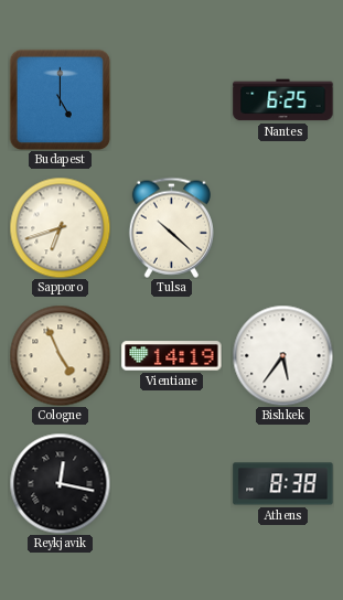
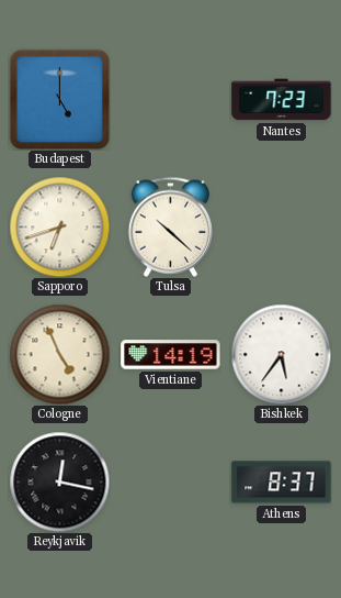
Nantes: 6:25 -> 7:23 (282, 100)
Athens: 8:38 -> 8:37 (282, 483)
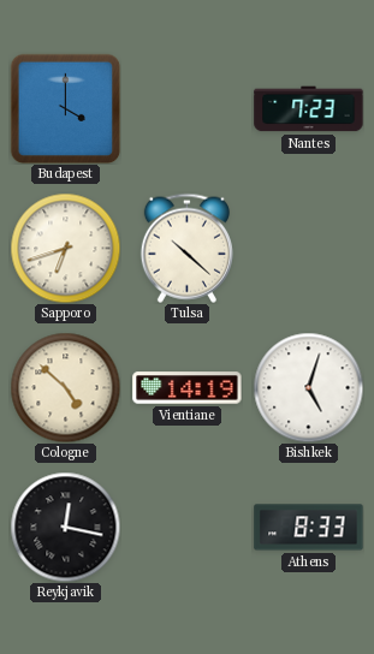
Budapest: 5:00 -> 4:00 (65, 108)
Cologne: 4:56 -> 4:52 (65, 387)
Bishkek: 5:36 -> 5:03 (308, 387)
Athens: 8:37 -> 8:33 (309, 528)
